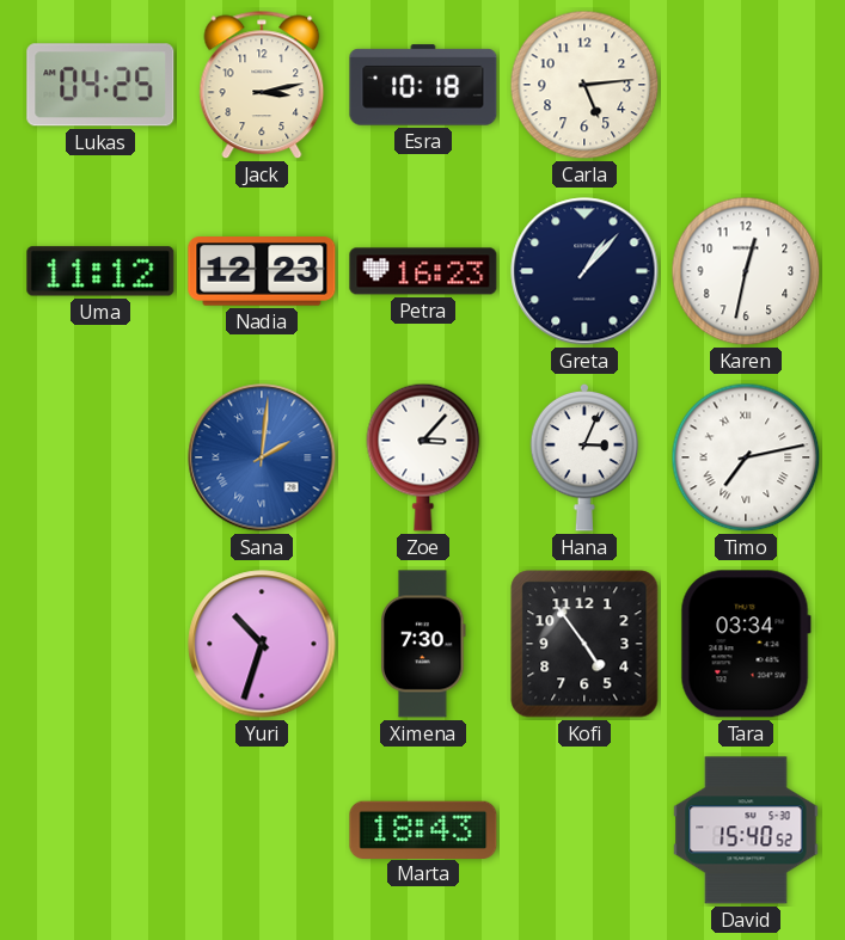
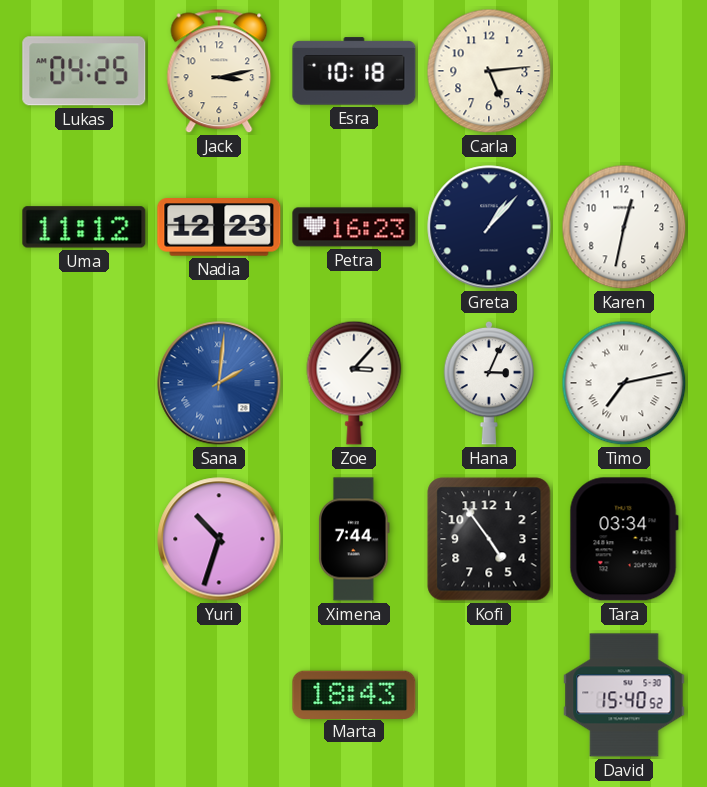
Ximena: 7:30 -> 7:44 (354, 539)
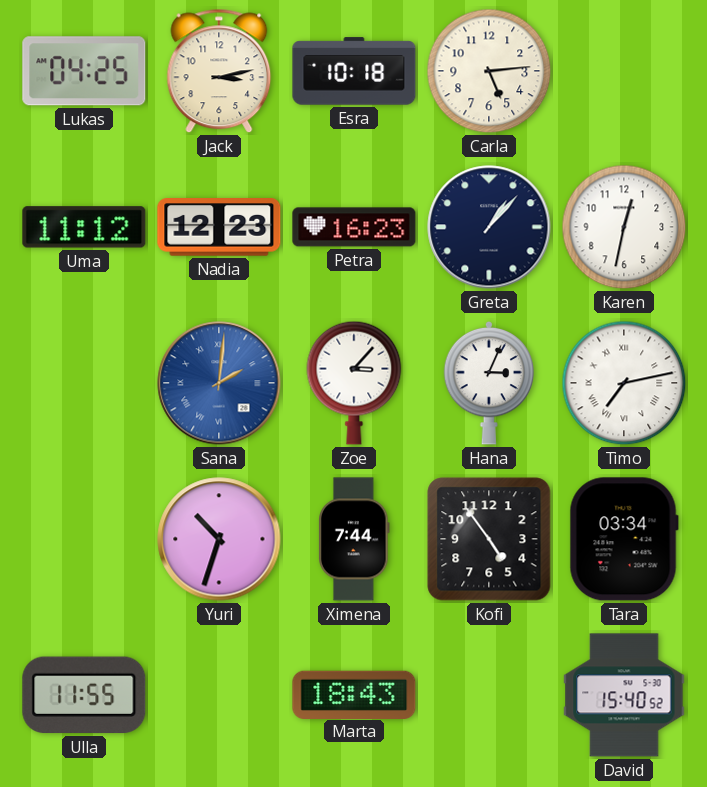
Ulla: none -> 11:55 (84, 695)
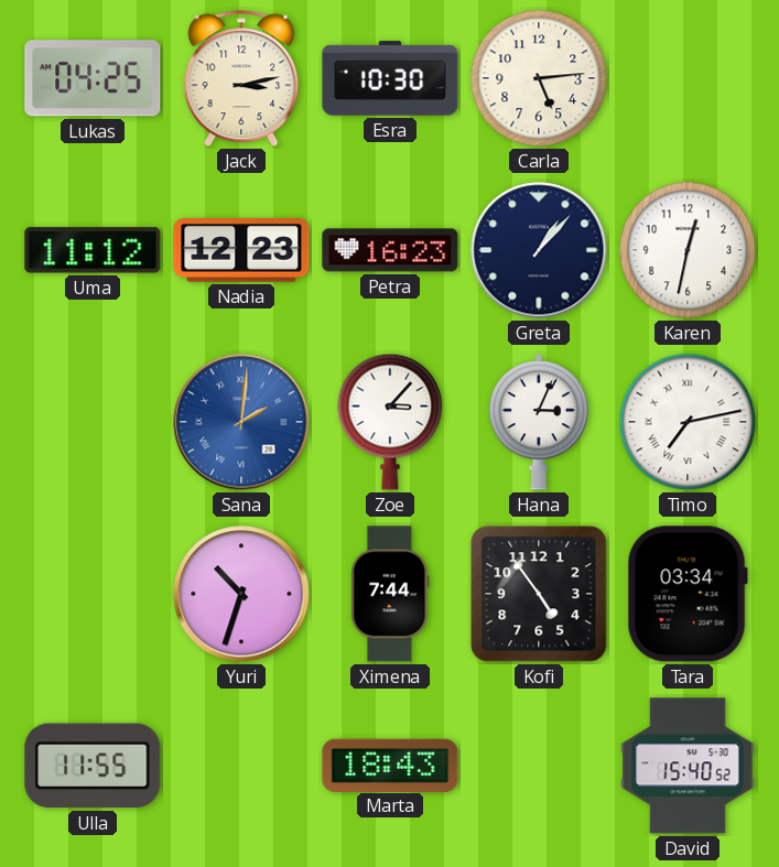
Esra: 10:18 -> 10:30 (390, 78)
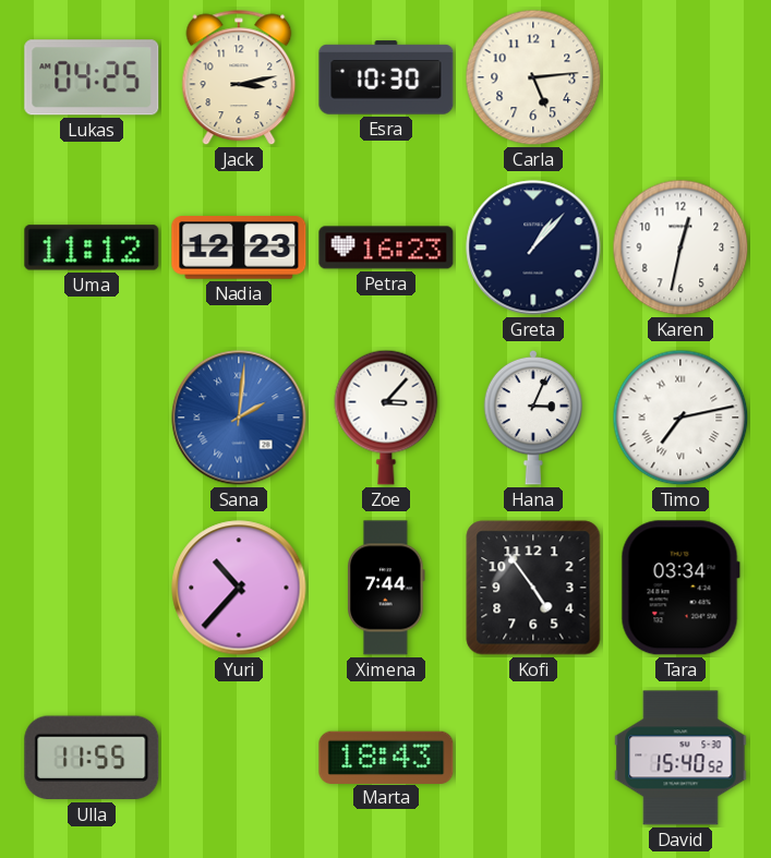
Yuri: 10:33 -> 10:37 (239, 588)
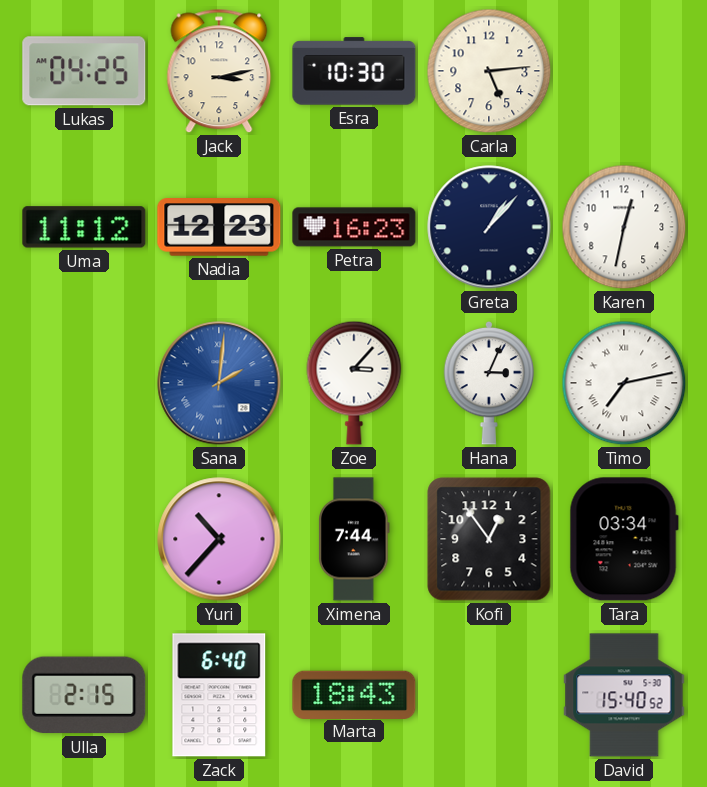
Kofi: 4:54 -> 12:54 (489, 539)
Ulla: 11:55 -> 2:15 (84, 695)
Zack: none -> 6:40 (219, 695)
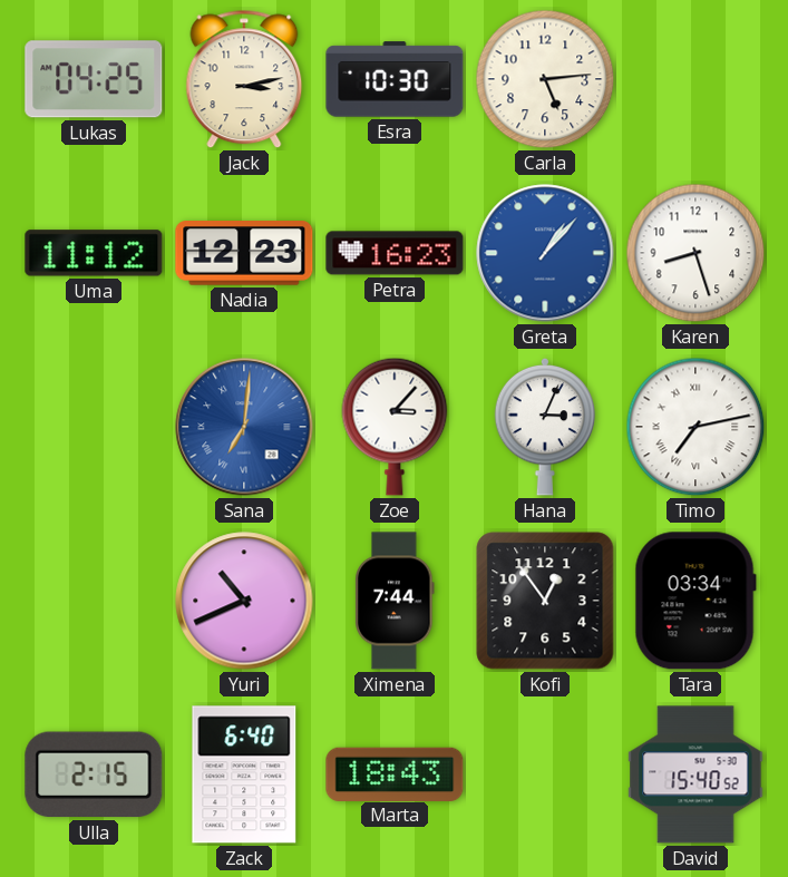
Greta dial: navy -> blue (545, 253)
Karen: 12:32 -> 8:27 (695, 253)
Sana: 2:01 -> 7:01 (244, 427)
Yuri: 10:37 -> 10:41 (244, 601)
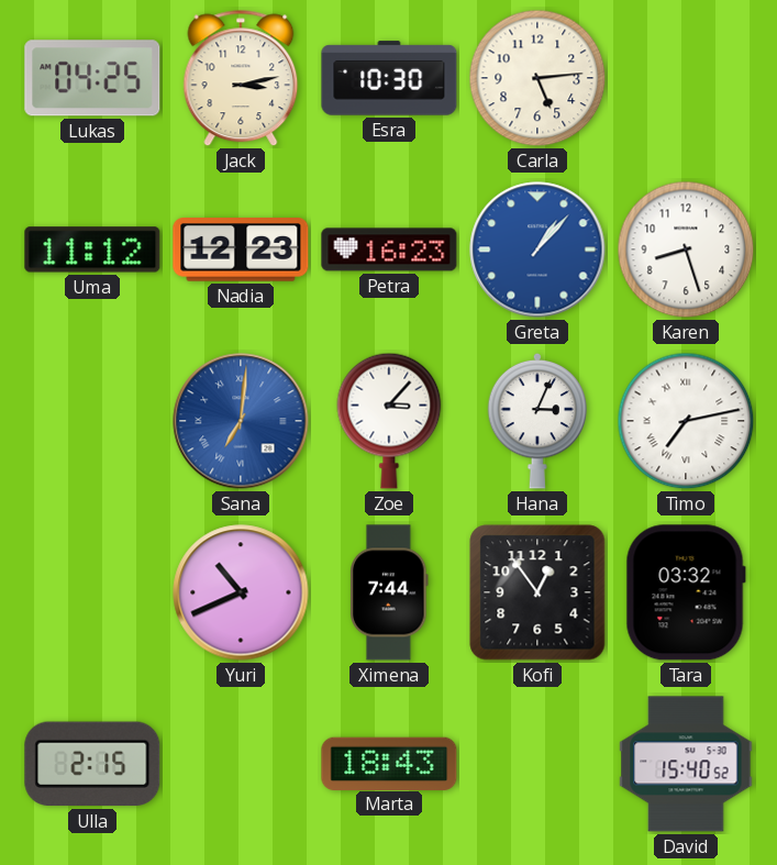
Tara: 03:34 -> 03:32 (686, 592)
Zack: 6:40 -> none (244, 774)
